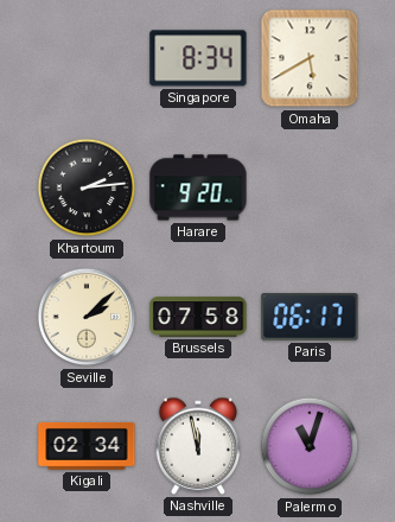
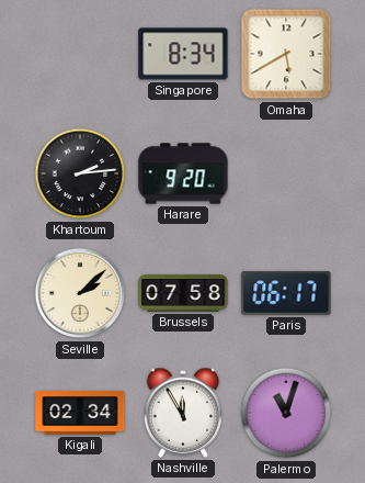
Nashville: 11:58 -> 11:55 (183, 413)
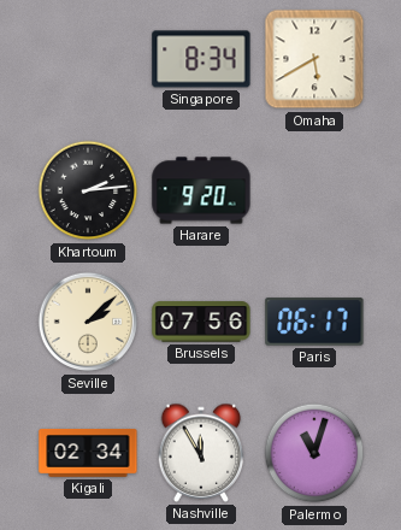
Brussels: 07:58 -> 07:56 (201, 322)
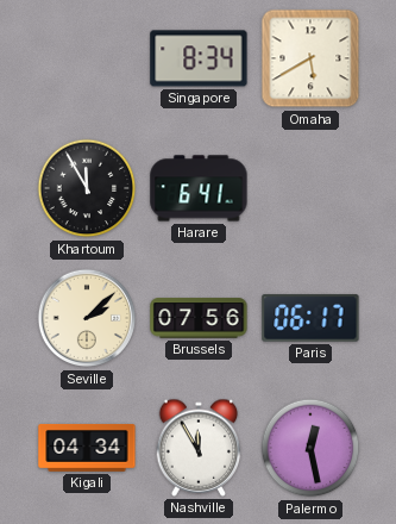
Khartoum: 2:14 -> 11:55 (87, 188)
Harare: 9:20 -> 6:41 (199, 188)
Kigali: 02:34 -> 04:34 (87, 449)
Palermo: 11:03 -> 12:28 (310, 448)
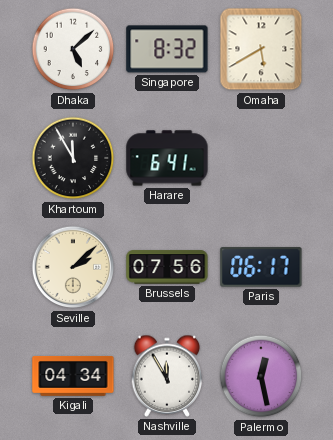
Dhaka: none -> 5:08 (73, 49)
Singapore: 8:34 -> 8:32 (167, 49)
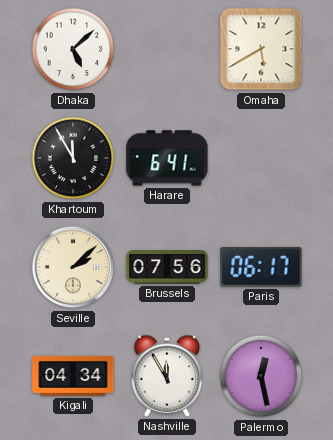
Singapore: 8:32 -> none (167, 49)
